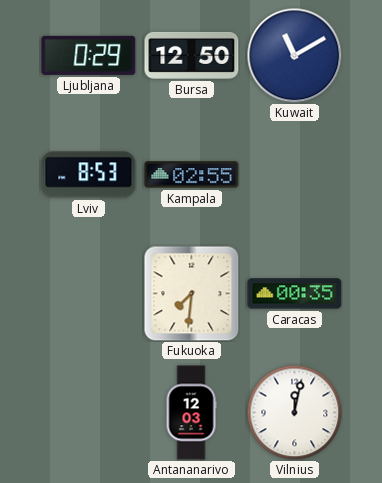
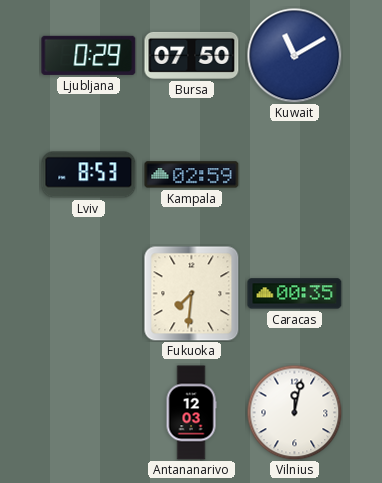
Bursa: 12:50 -> 07:50 (192, 55)
Kampala: 02:55 -> 02:59 (192, 175)
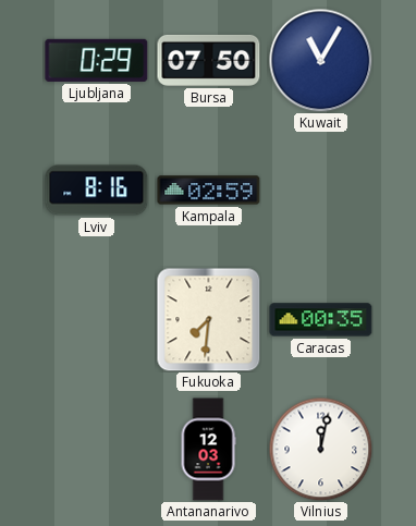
Kuwait: 11:10 -> 11:05 (320, 60)
Lviv: 8:53 -> 8:16 (97, 191)
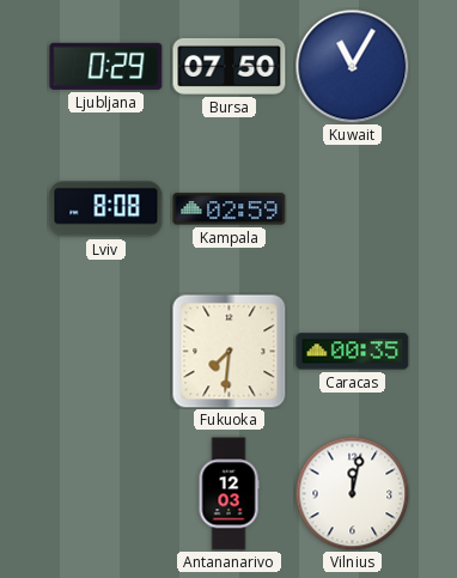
Lviv: 8:16 -> 8:08 (106, 209)
